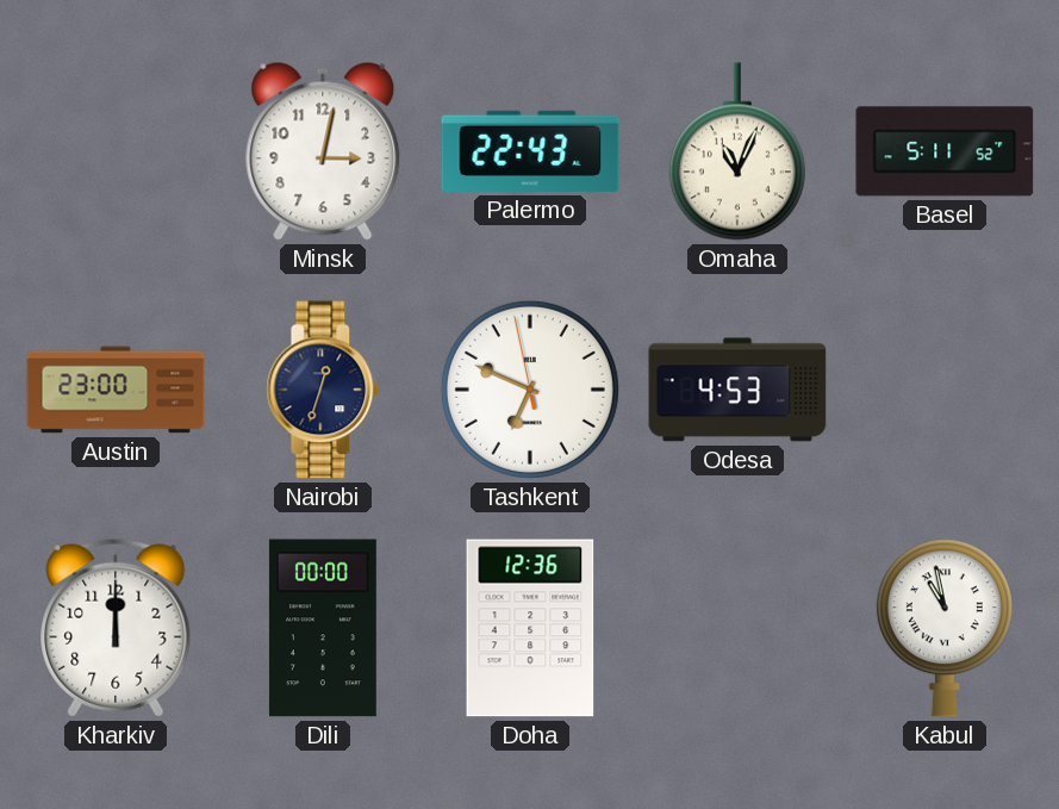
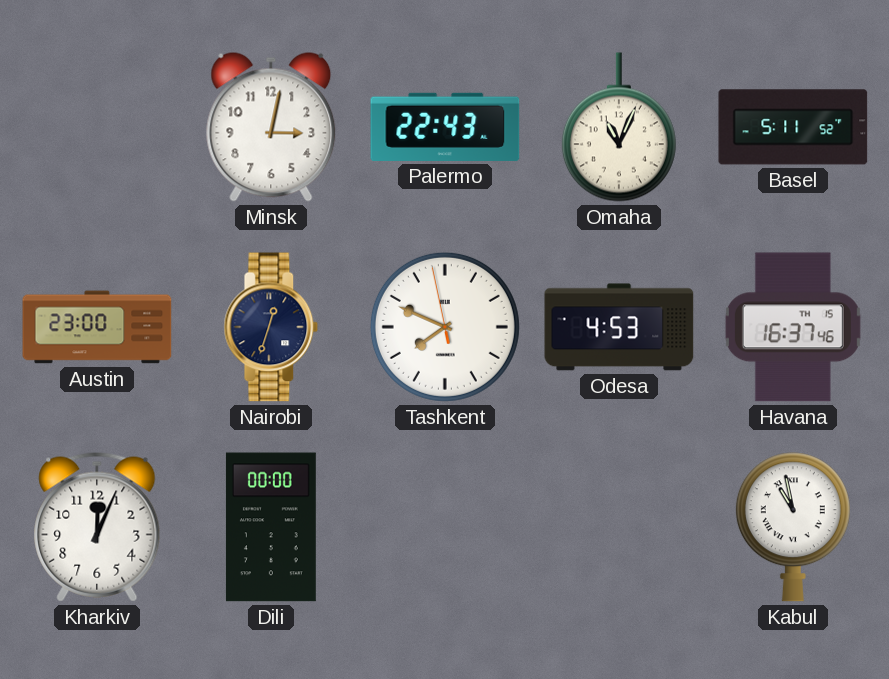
Tashkent: 6:48 -> 7:48 (445, 327)
Havana: none -> 16:37 (793, 327)
Kharkiv: 12:00 -> 12:04 (97, 527)
Doha: 12:36 -> none (530, 628)
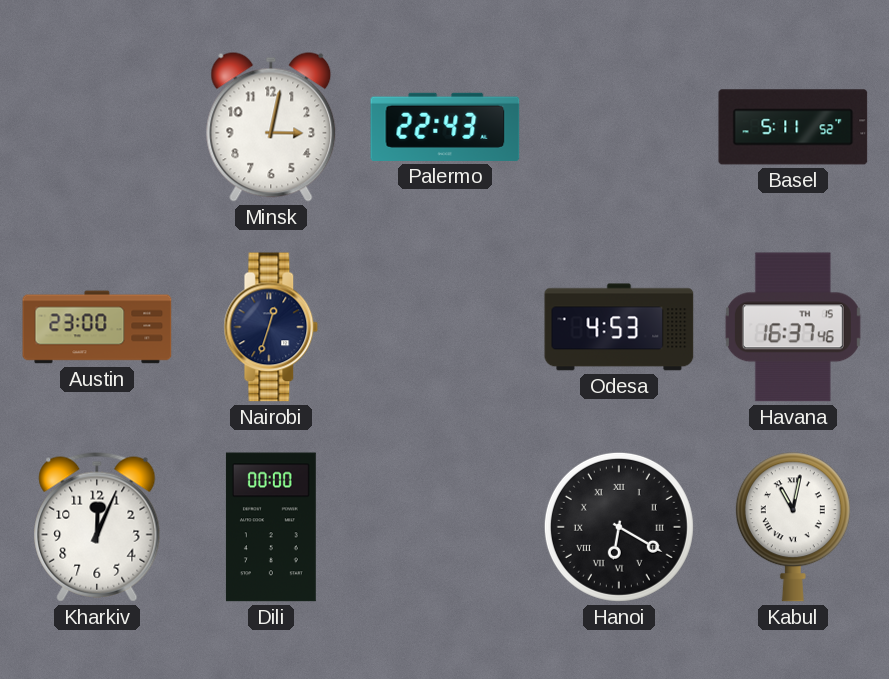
Omaha: 11:04 -> none (619, 127)
Tashkent: 7:48 -> none (445, 327)
Hanoi: none -> 6:20 (619, 527)
Kabul: 10:58 -> 11:02 (793, 527)
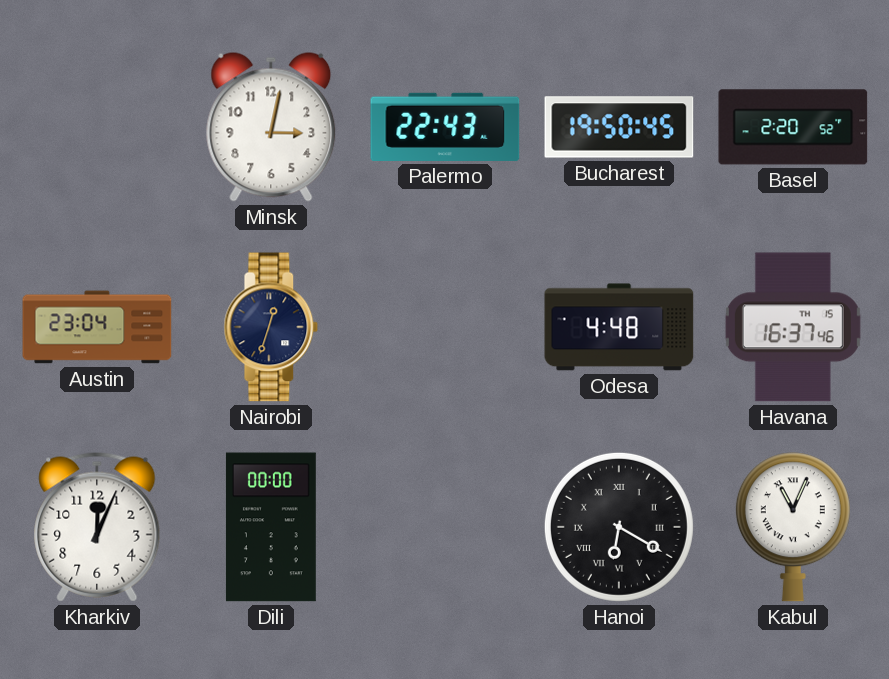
Bucharest: none -> 19:50 (619, 127)
Basel: 5:11 -> 2:20 (793, 127)
Austin: 23:00 -> 23:04 (97, 327)
Odesa: 4:53 -> 4:48 (619, 327)
Kabul: 11:02 -> 11:04 (793, 527)
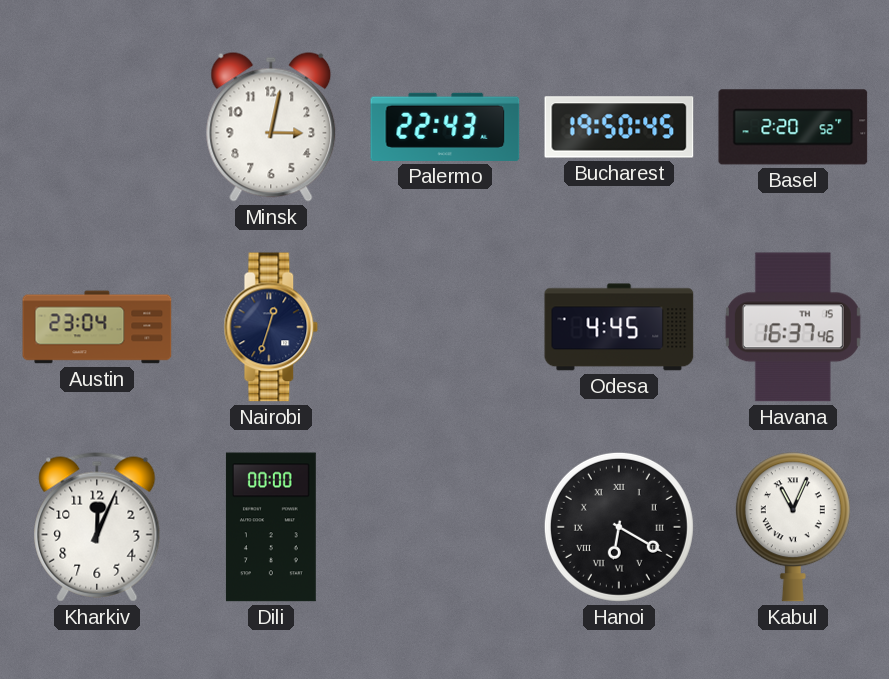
Odesa: 4:48 -> 4:45 (619, 327)
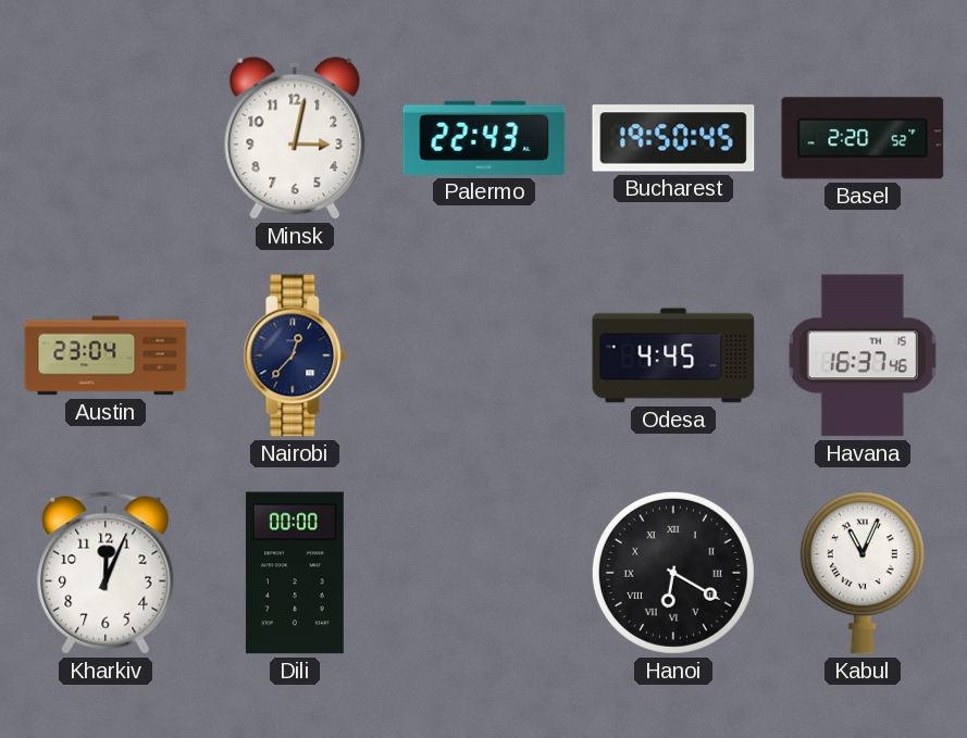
Nairobi: 12:33 -> 12:37 (295, 355)
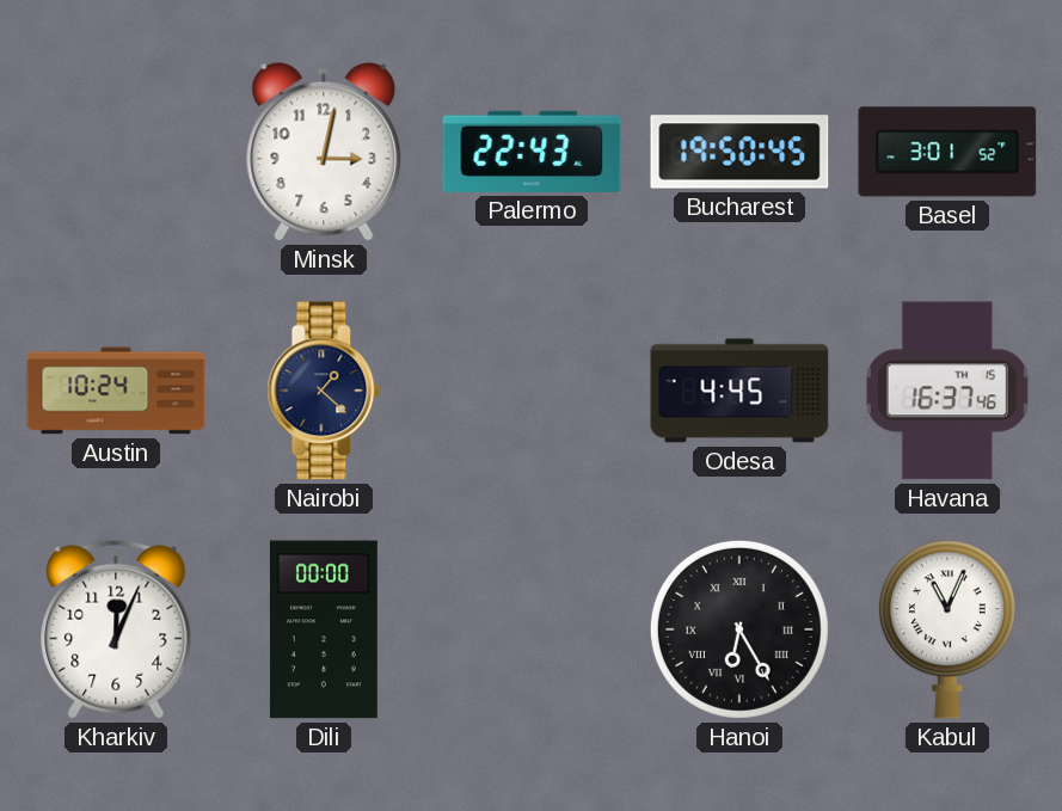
Basel: 2:20 -> 3:01 (947, 152)
Austin: 23:04 -> 10:24 (116, 391)
Nairobi: 12:37 -> 1:22 (324, 391)
Hanoi: 6:20 -> 6:25 (739, 629)
